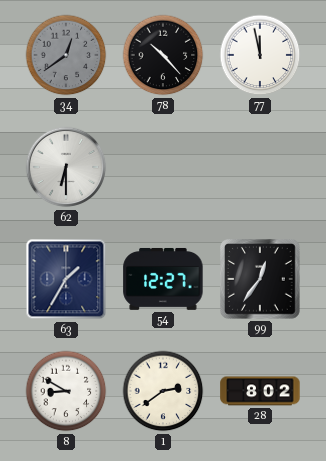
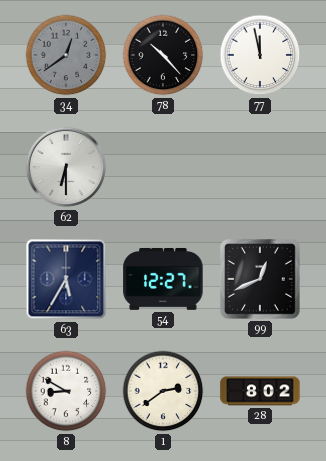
63: 1:35 -> 5:35 (66, 279)
99: 12:36 -> 12:41 (261, 280)
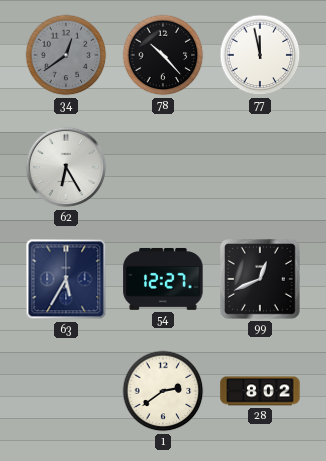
62: 6:30 -> 6:25 (66, 167)
8: 8:50 -> none (66, 391)
